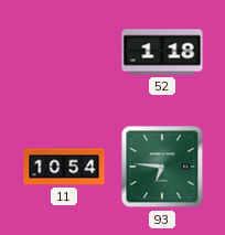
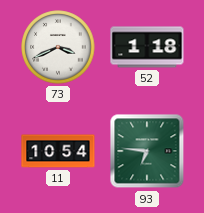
73: none -> 3:41 (58, 47)
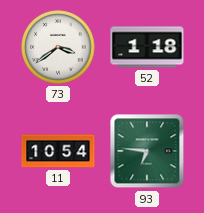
73: 3:41 -> 3:39 (58, 47)
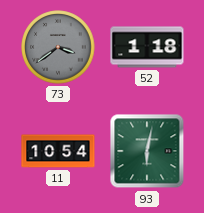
73 dial: white -> grey (58, 47)
93: 6:46 -> 6:02 (147, 151)
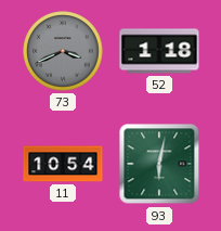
73: 3:39 -> 3:41 (63, 51)
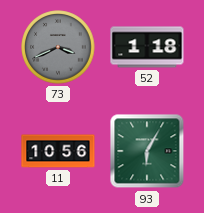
11: 10:54 -> 10:56 (58, 151)
93: 6:02 -> 6:05 (147, 151)
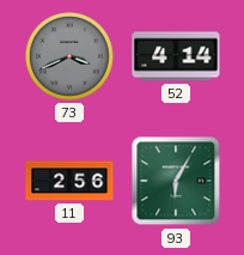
52: 1:18 -> 4:14 (176, 56)
11: 10:56 -> 2:56 (69, 181)
